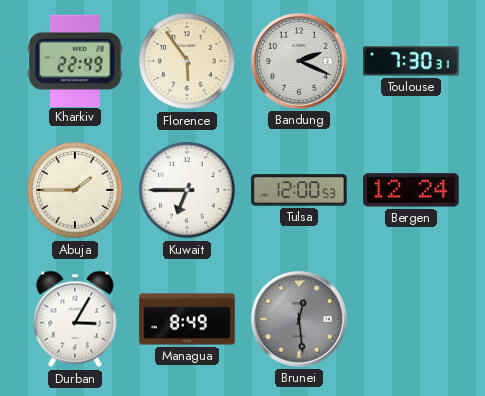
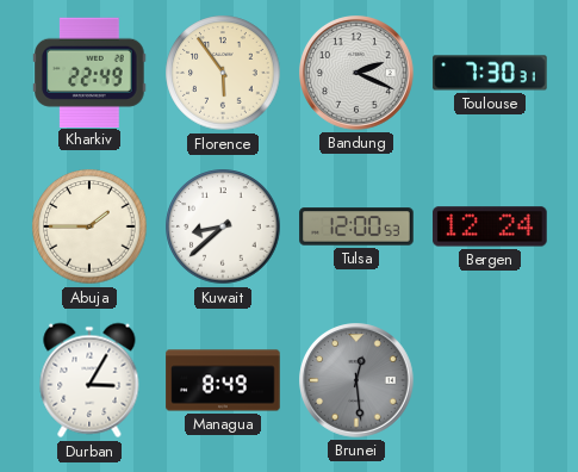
Kuwait: 6:45 -> 8:38 (223, 226)
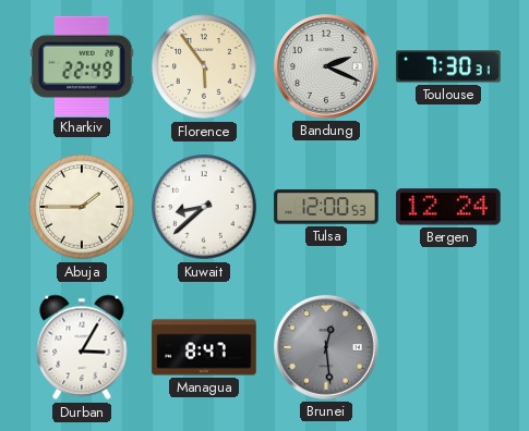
Managua: 8:49 -> 8:47 (204, 347)
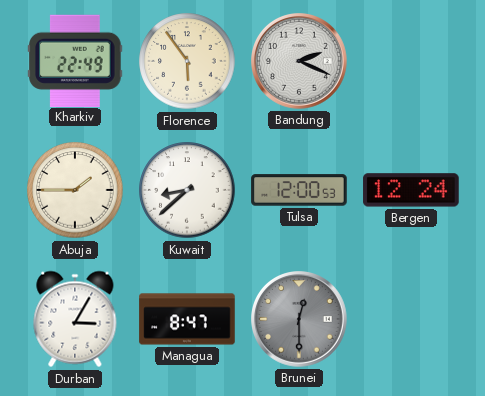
Toulouse: 7:30 -> none (448, 66)
Brunei: 12:29 -> 12:30 (300, 320)
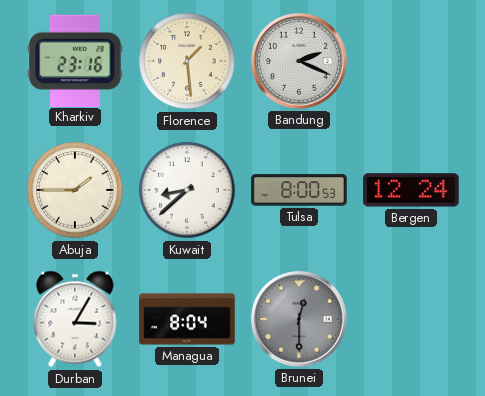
Kharkiv: 22:49 -> 23:16 (75, 60)
Florence: 5:54 -> 1:29 (187, 61)
Tulsa: 12:00 -> 8:00 (299, 190)
Managua: 8:47 -> 8:04 (187, 319)
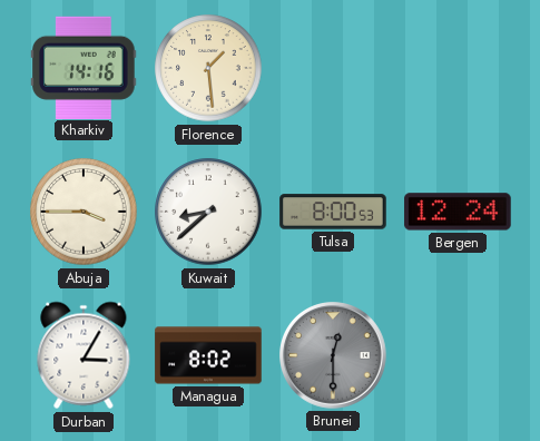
Kharkiv: 23:16 -> 14:16 (84, 67)
Bandung: 2:19 -> none (300, 62)
Abuja: 1:45 -> 3:45 (84, 212)
Managua: 8:04 -> 8:02 (208, 355)
